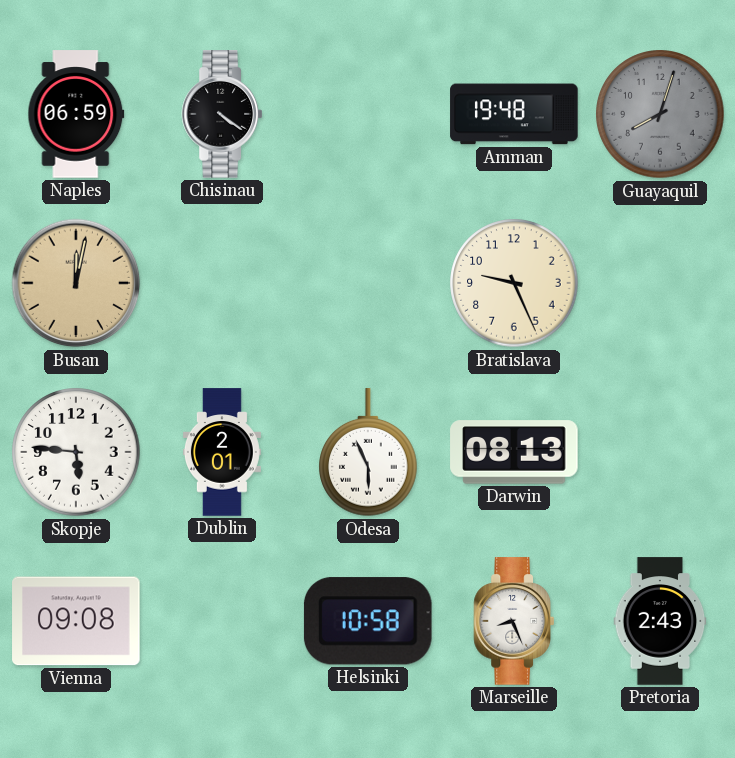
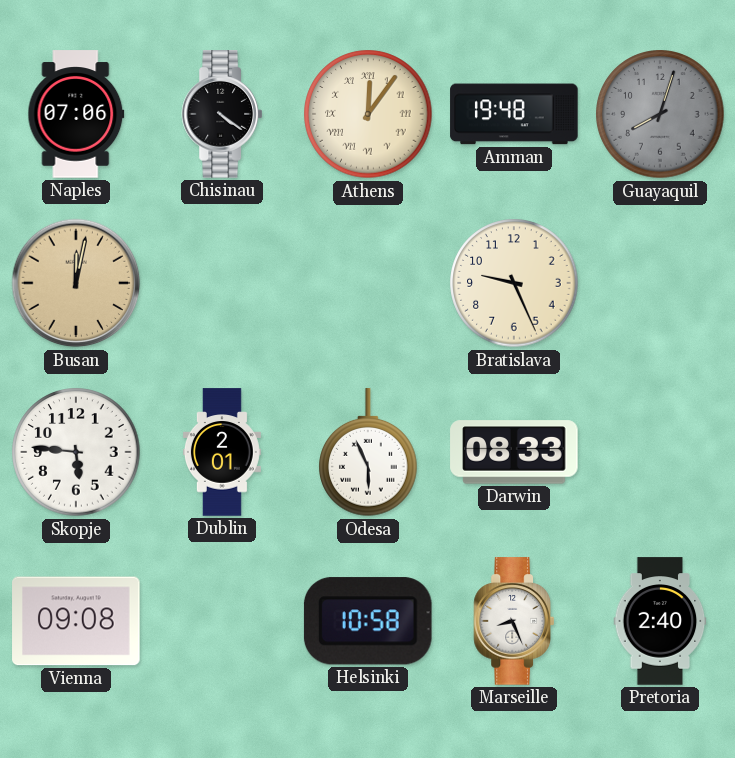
Naples: 06:59 -> 07:06 (76, 114)
Athens: none -> 12:06 (368, 114)
Darwin: 08:13 -> 08:33 (514, 452)
Pretoria: 2:43 -> 2:40 (660, 621)
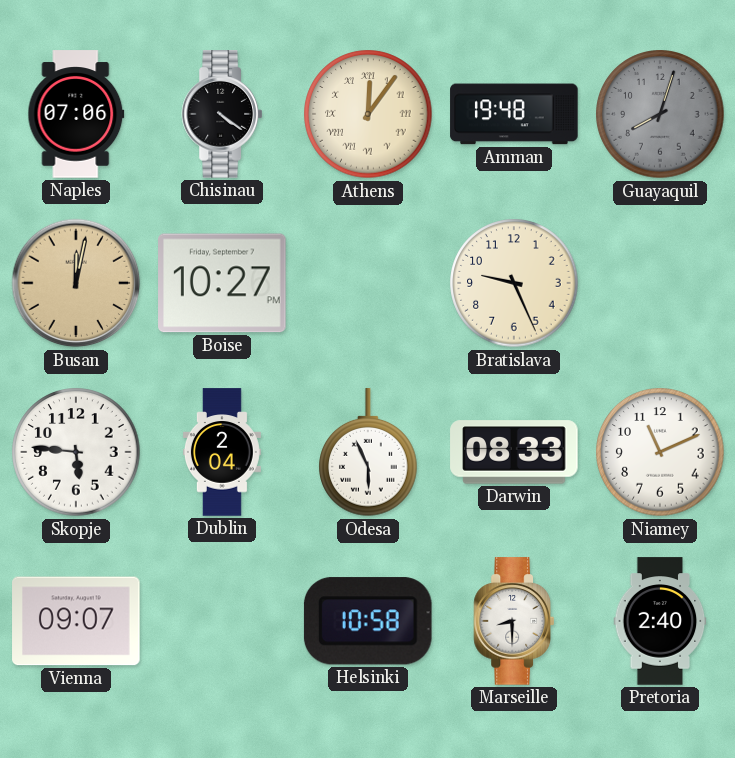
Boise: none -> 10:27 (222, 283)
Dublin: 2:01 -> 2:04 (222, 452)
Niamey: none -> 11:11 (660, 452)
Vienna: 09:08 -> 09:07 (76, 621)
Marseille: 8:26 -> 8:30 (513, 621)
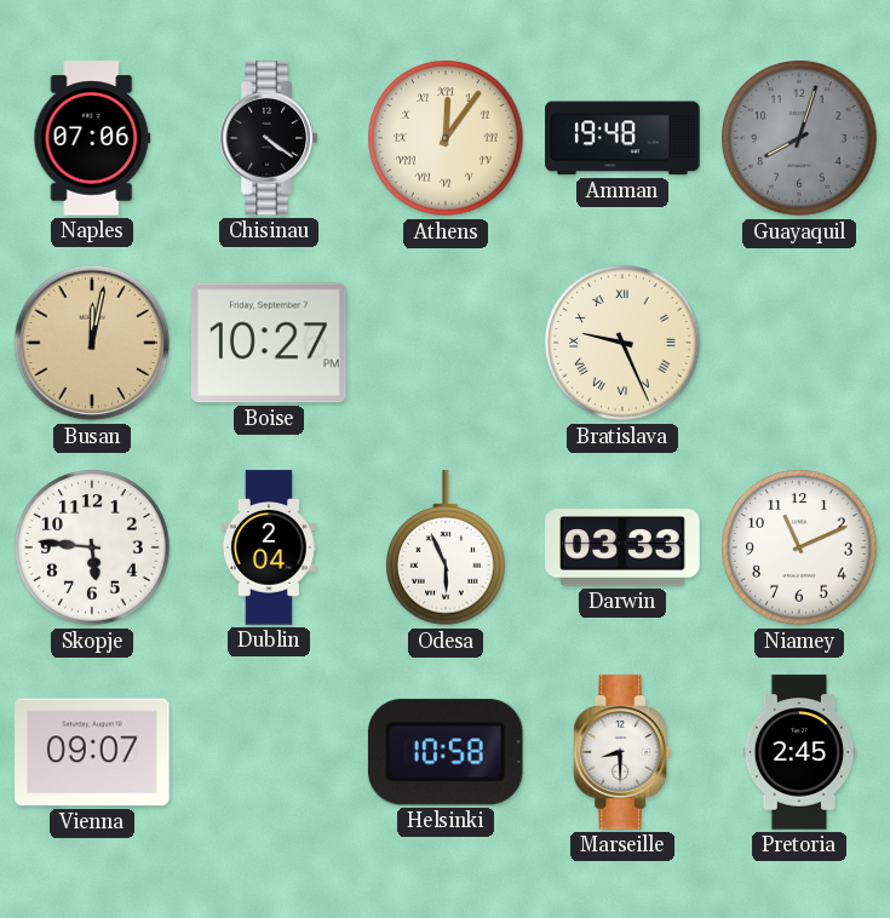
Bratislava numerals: Arabic -> Roman (622, 343)
Darwin: 08:33 -> 03:33 (622, 547)
Pretoria: 2:40 -> 2:45 (799, 752)
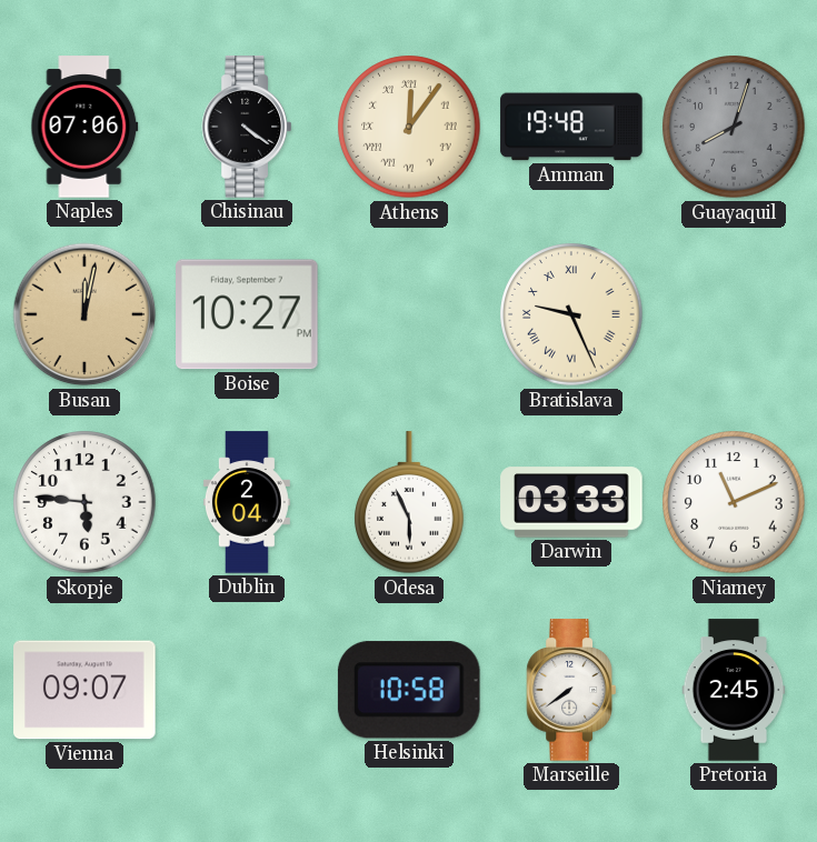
Marseille: 8:30 -> 7:39 (570, 690)
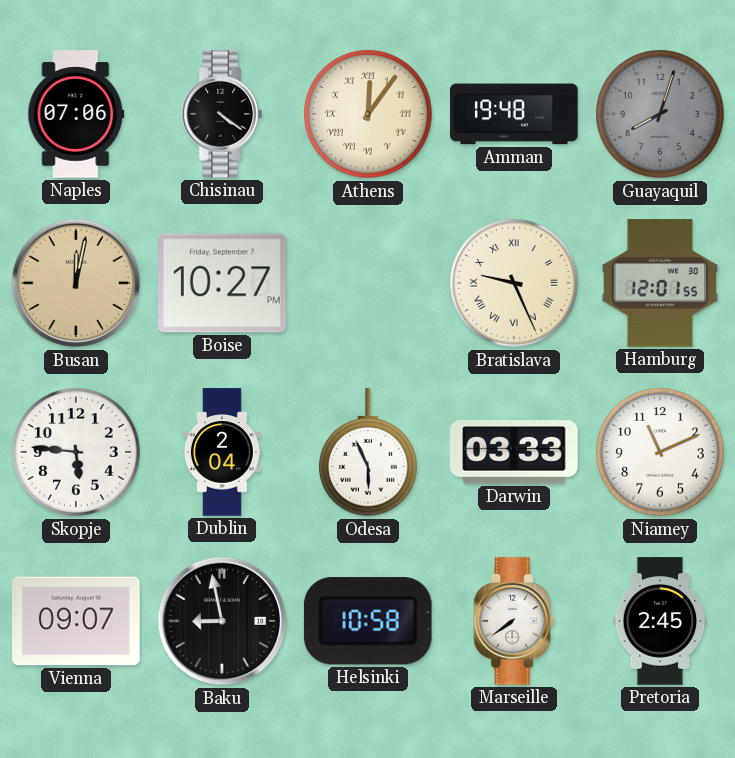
Hamburg: none -> 12:01 (660, 283)
Baku: none -> 8:58 (222, 621)
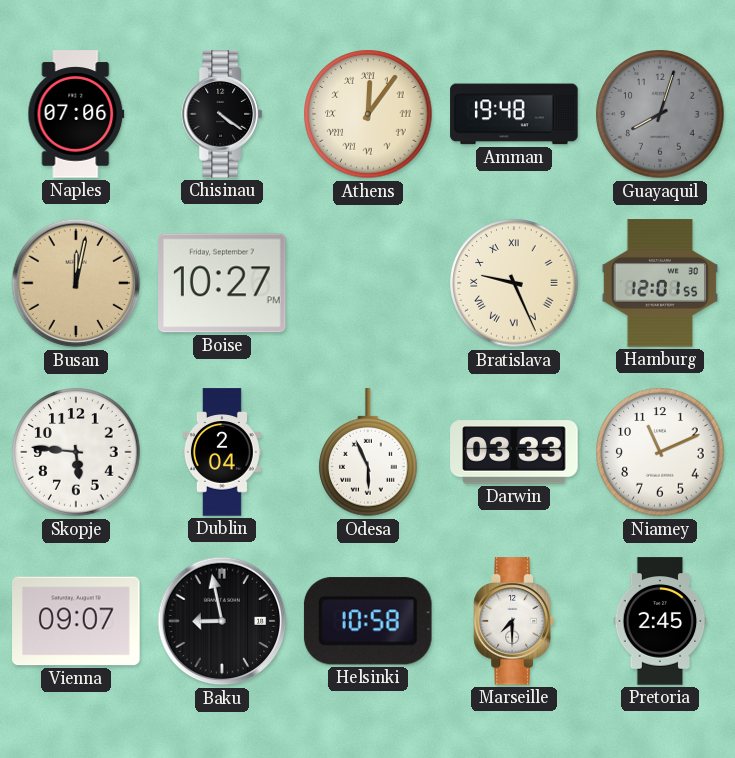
Marseille: 7:39 -> 7:30 (513, 621)
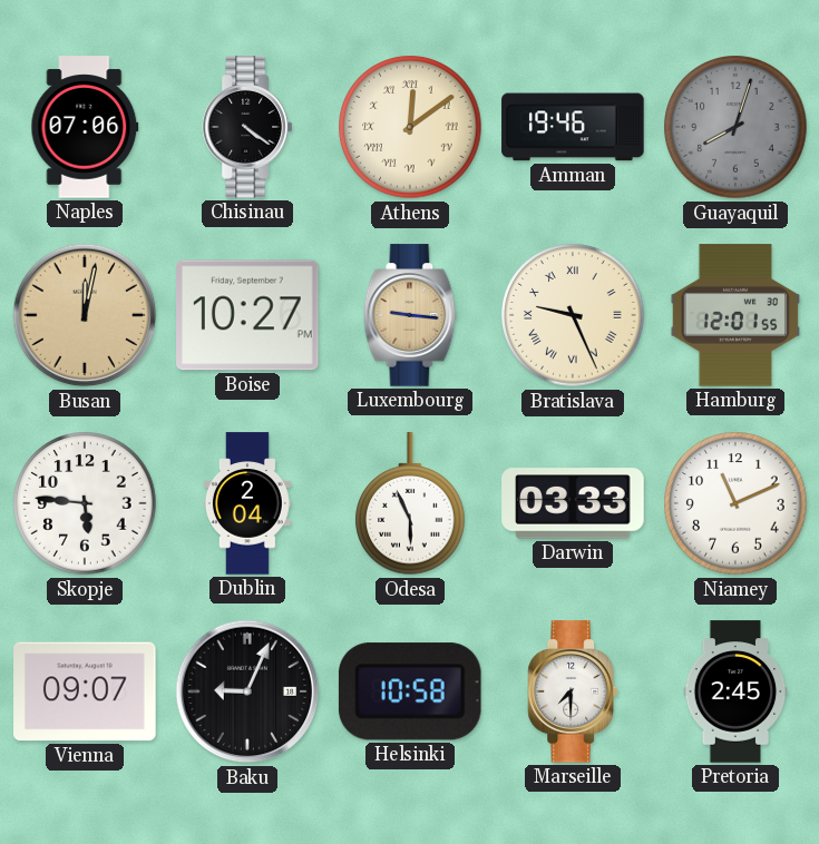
Athens: 12:06 -> 12:09 (410, 127)
Amman: 19:48 -> 19:46 (573, 127)
Luxembourg: none -> 9:16 (410, 315)
Baku: 8:58 -> 9:04 (247, 691)
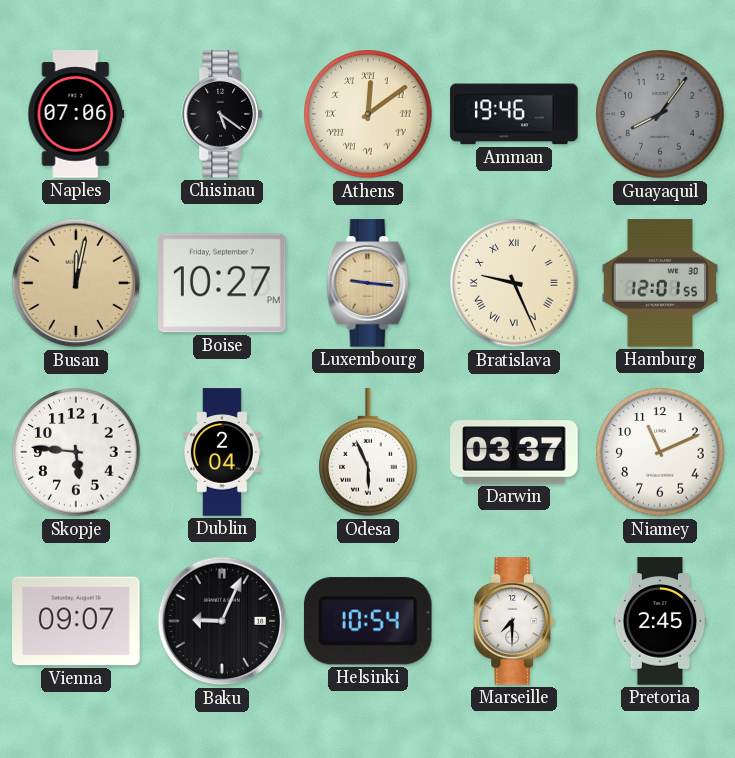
Chisinau: 4:21 -> 5:21 (221, 114)
Guayaquil: 8:03 -> 8:06 (660, 114)
Darwin: 03:33 -> 03:37 (514, 452)
Helsinki: 10:58 -> 10:54 (368, 621)
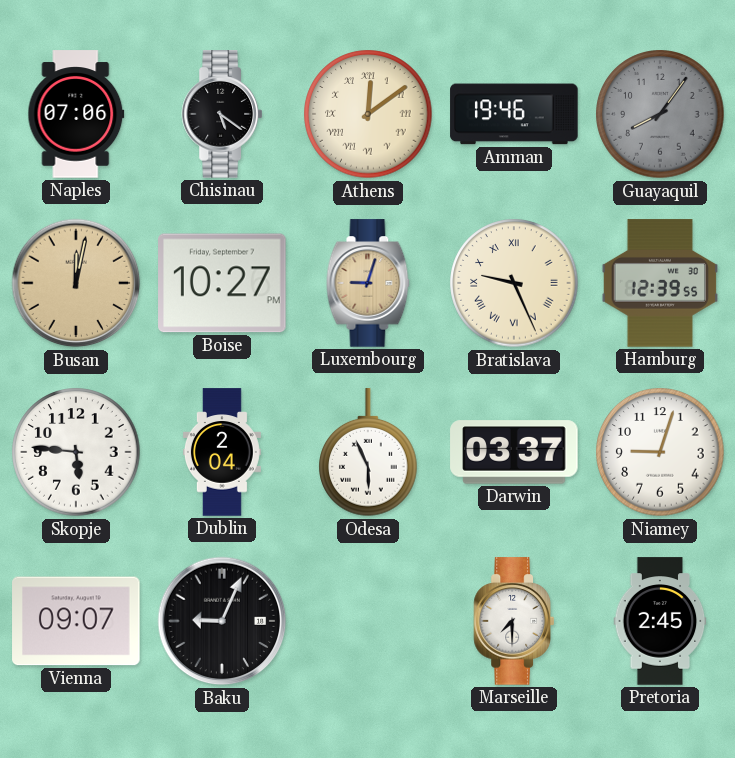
Luxembourg: 9:16 -> 9:03 (368, 283)
Hamburg: 12:01 -> 12:39 (660, 283)
Niamey: 11:11 -> 9:03 (660, 452)
Helsinki: 10:54 -> none (368, 621)
